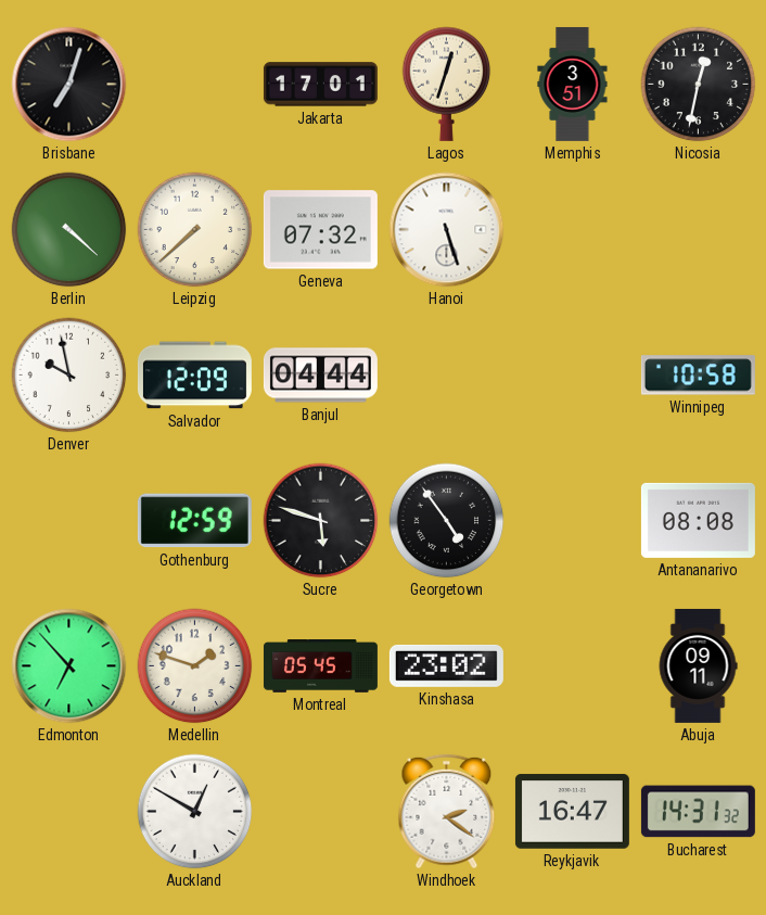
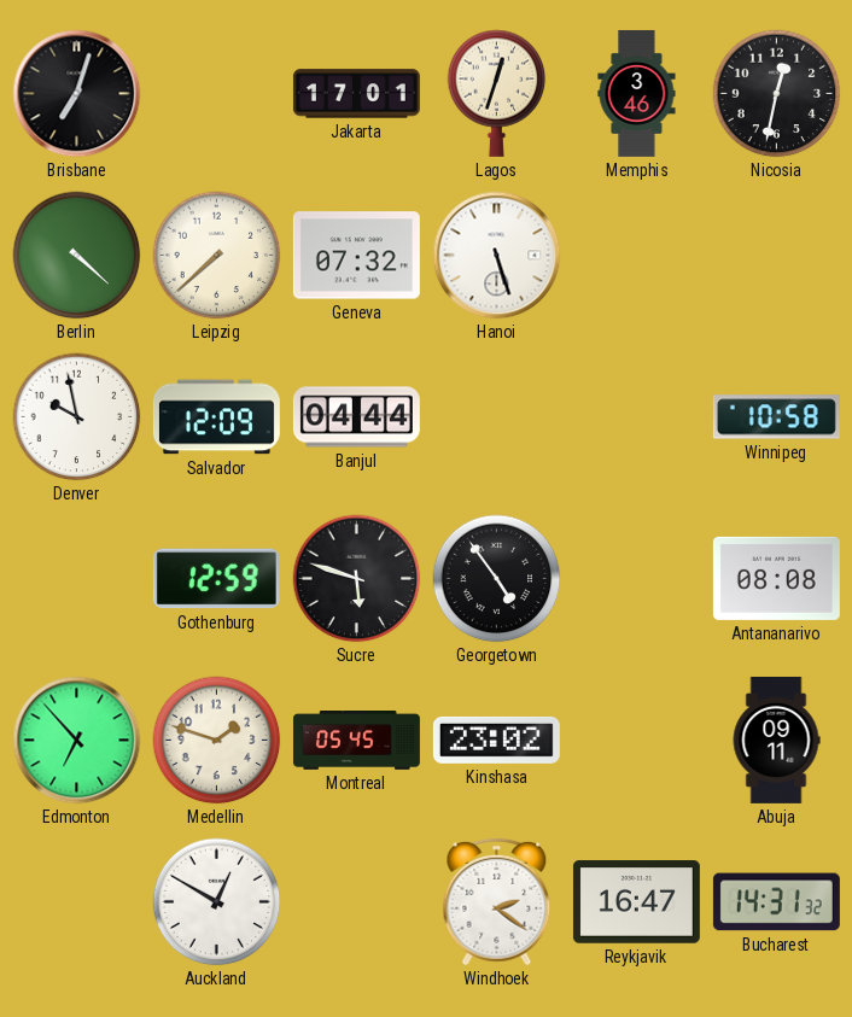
Memphis: 3:51 -> 3:46 (637, 93)
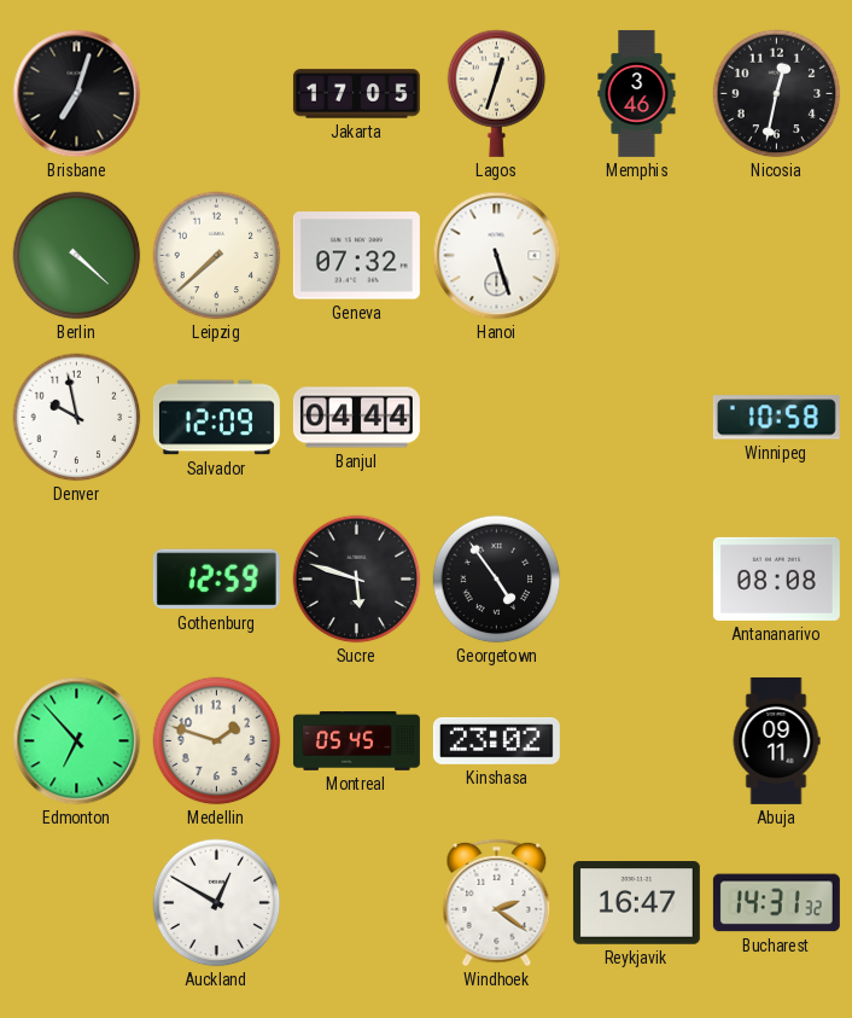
Jakarta: 17:01 -> 17:05 (356, 94)
